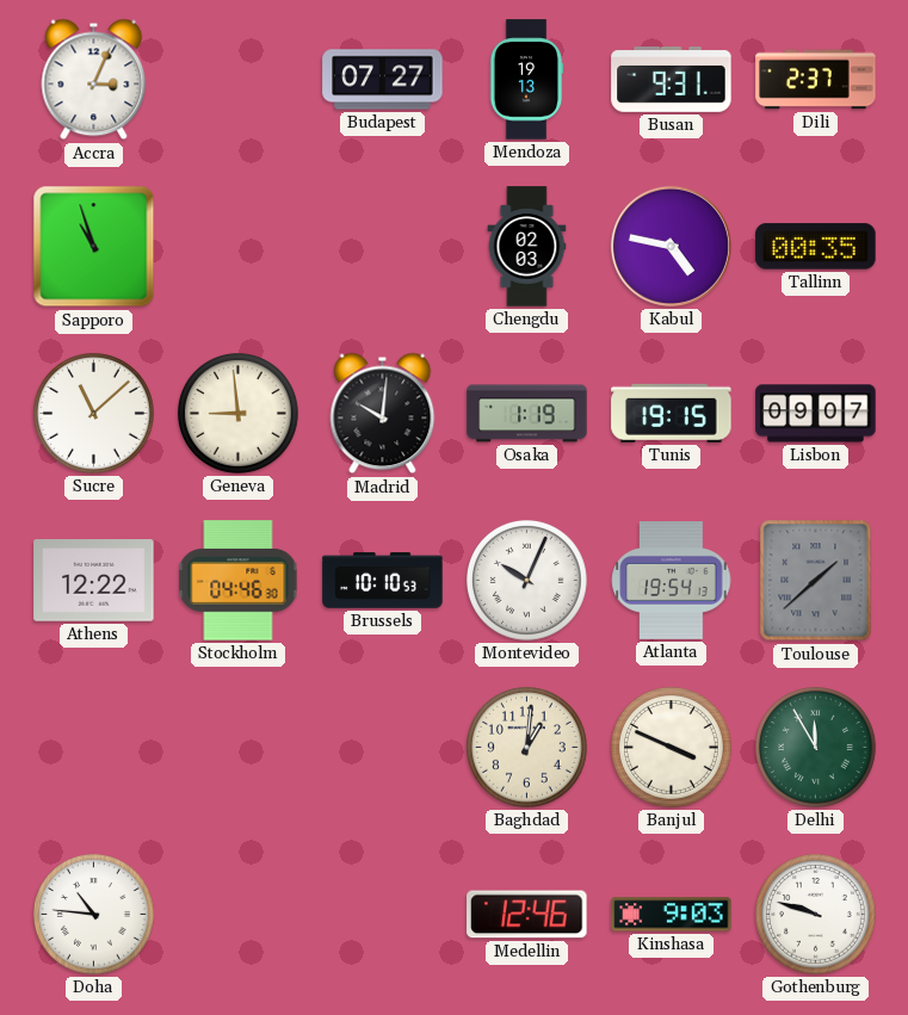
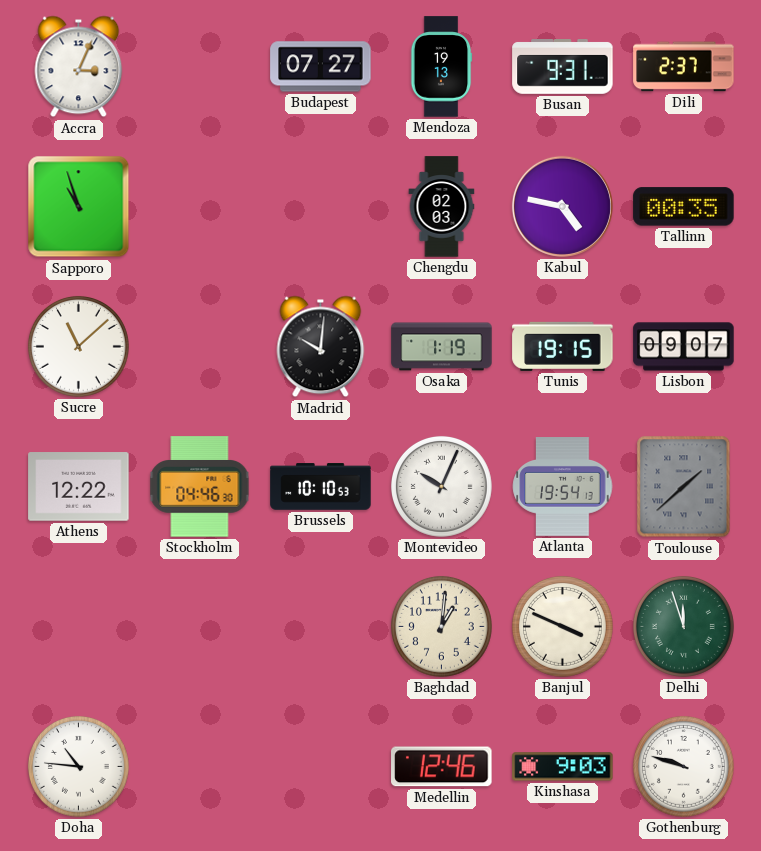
Geneva: 8:59 -> none (239, 414)
Delhi: 11:55 -> 11:57 (684, 627)
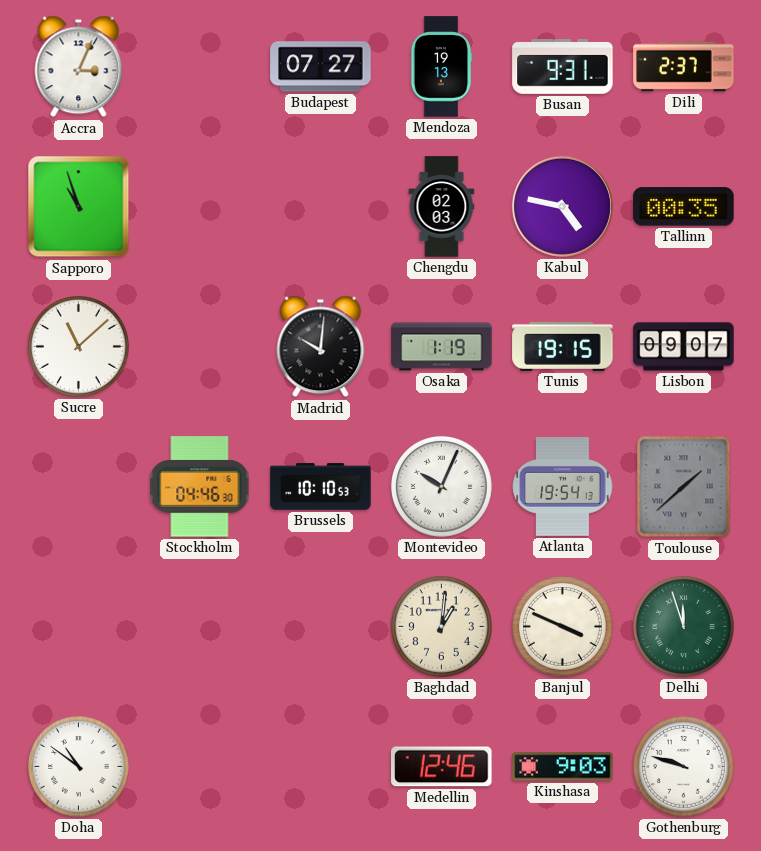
Athens: 12:22 -> none (79, 487)
Doha: 10:46 -> 10:51 (79, 767)
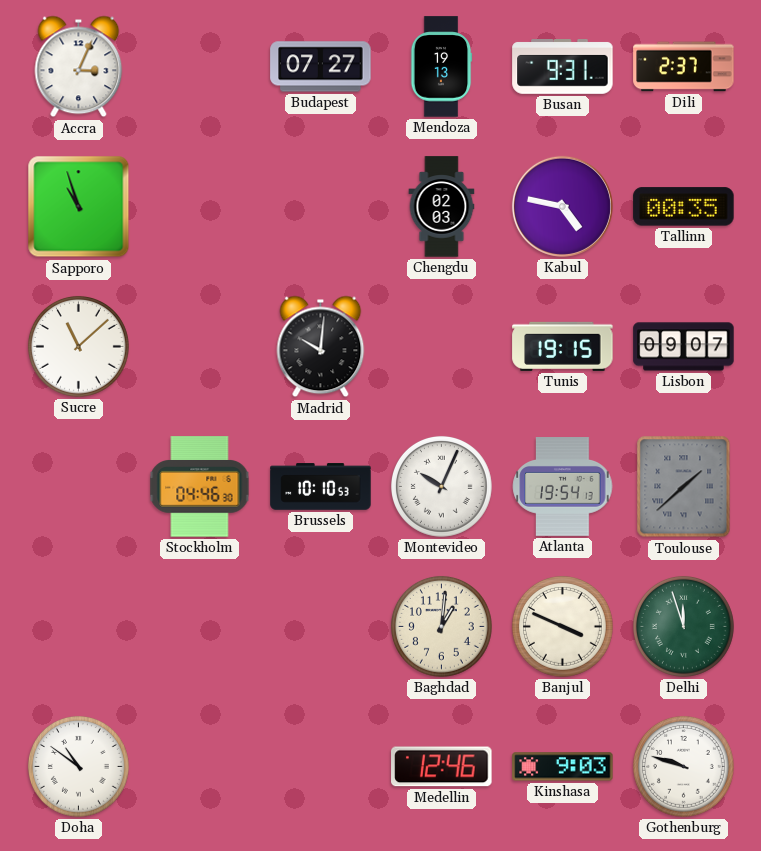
Osaka: 1:19 -> none (442, 347)
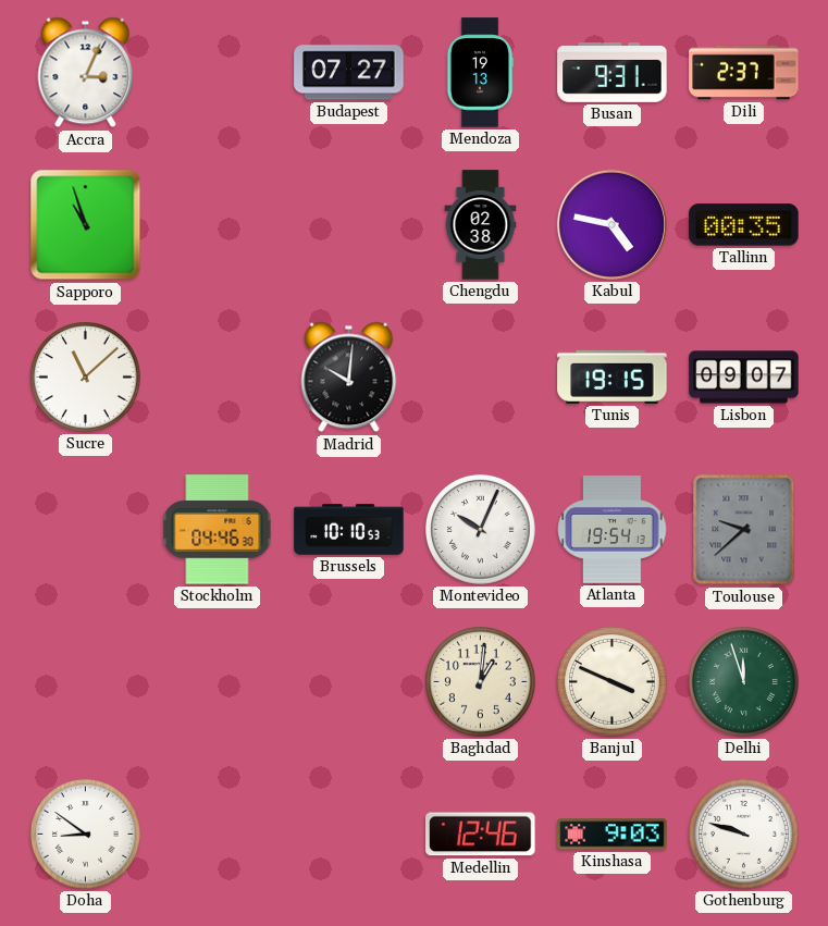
Chengdu: 02:03 -> 02:38 (481, 225)
Toulouse: 1:38 -> 9:38 (744, 530)
Doha: 10:51 -> 8:51 (86, 835)
